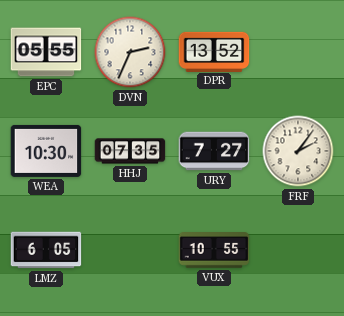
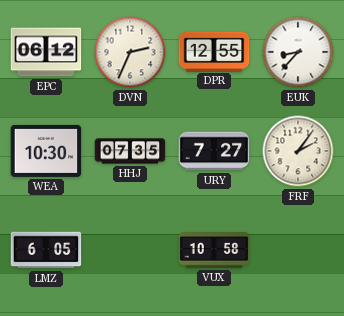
EPC: 05:55 -> 06:12 (46, 52)
DPR: 13:52 -> 12:55 (214, 51)
EUK: none -> 8:37 (298, 52)
VUX: 10:55 -> 10:58 (214, 250)
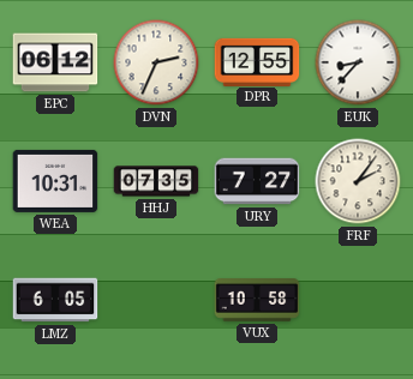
WEA: 10:30 -> 10:31 (55, 181)
